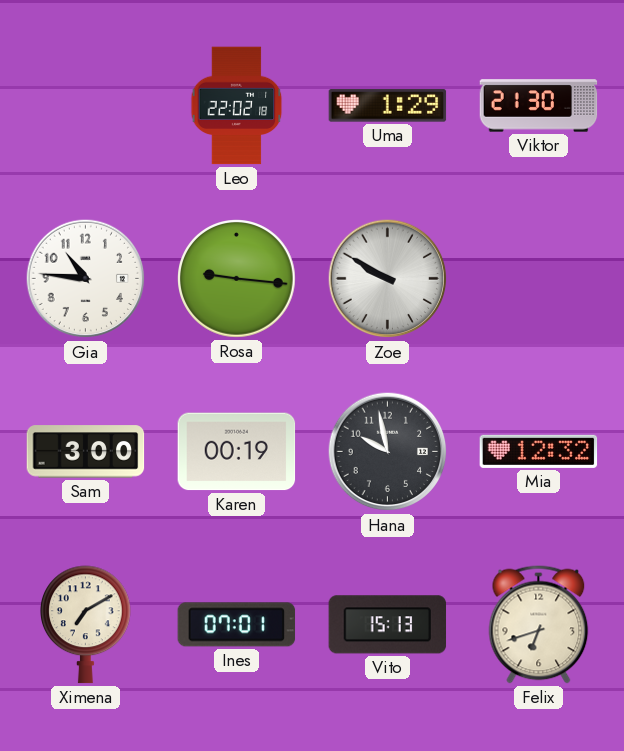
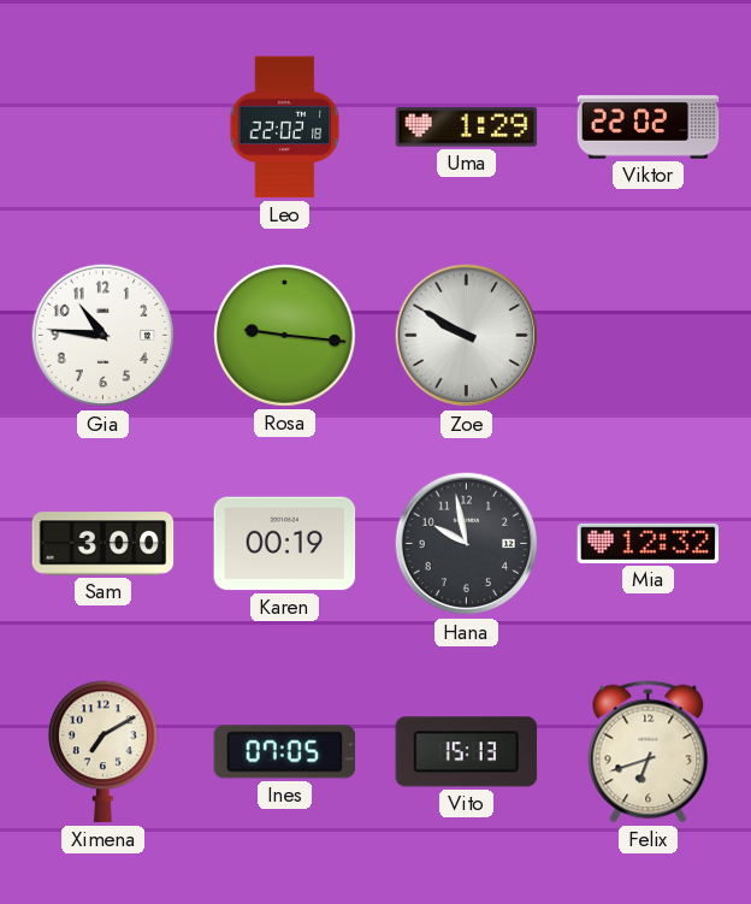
Viktor: 21:30 -> 22:02 (649, 128)
Ines: 07:01 -> 07:05 (285, 752)
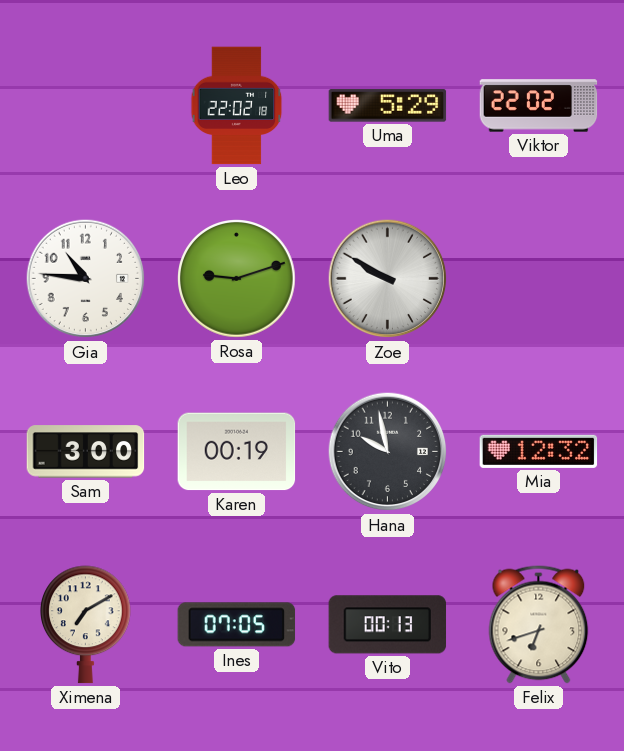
Uma: 1:29 -> 5:29 (388, 106)
Rosa: 9:16 -> 9:12 (237, 279)
Vito: 15:13 -> 00:13 (388, 625)
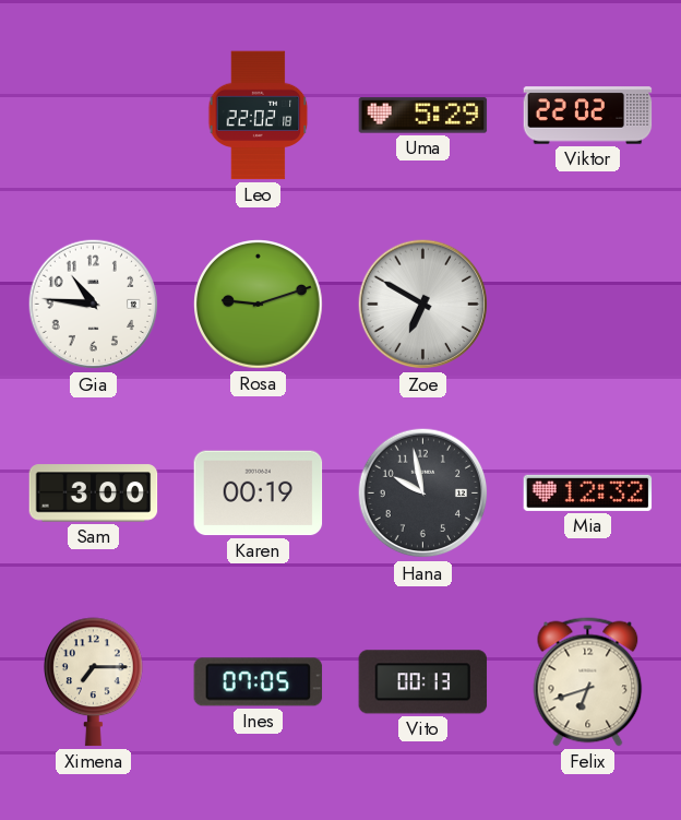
Zoe: 9:50 -> 6:50 (423, 305)
Ximena: 7:10 -> 7:15 (94, 682)
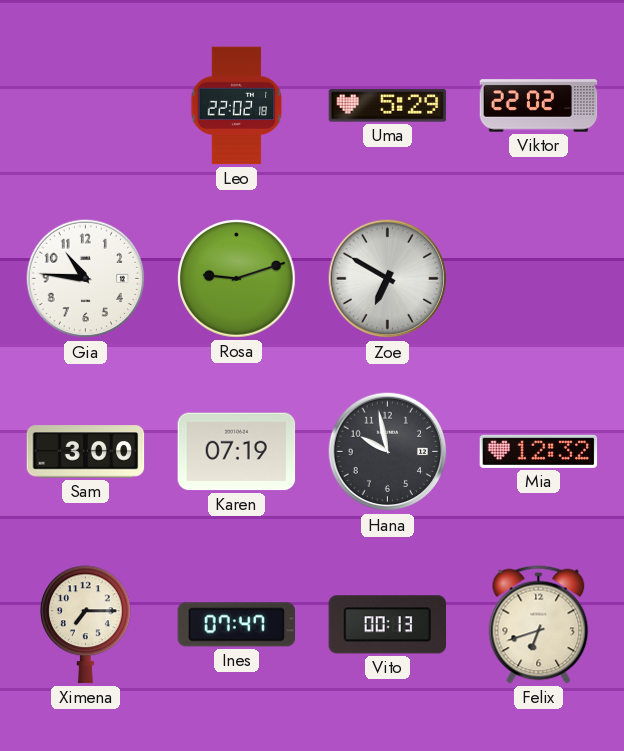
Karen: 00:19 -> 07:19 (237, 452)
Ines: 07:05 -> 07:47 (237, 625)
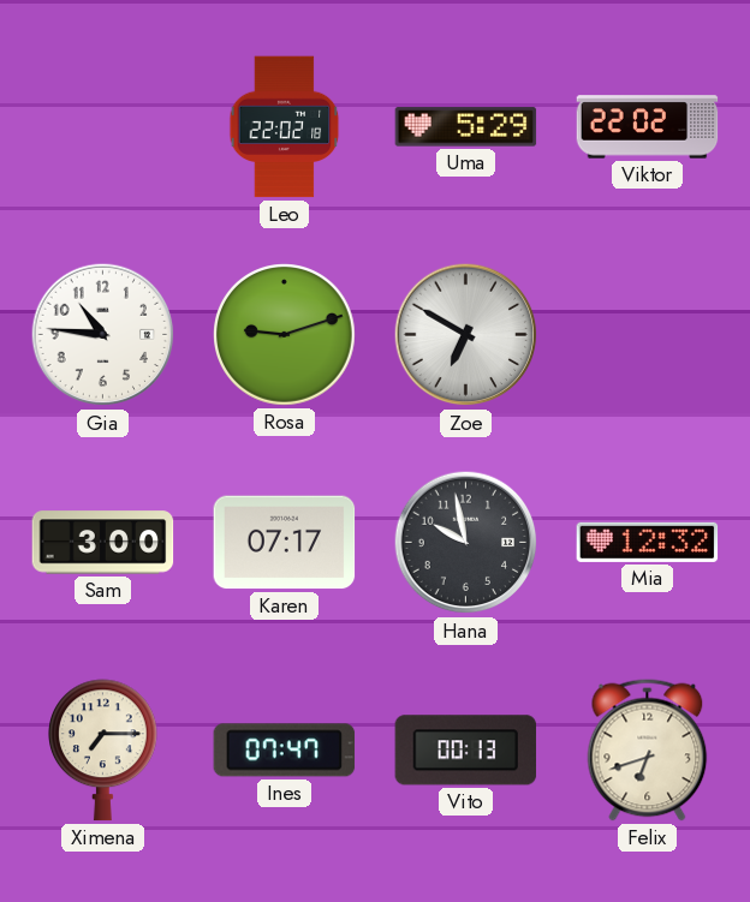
Karen: 07:19 -> 07:17 (285, 543)
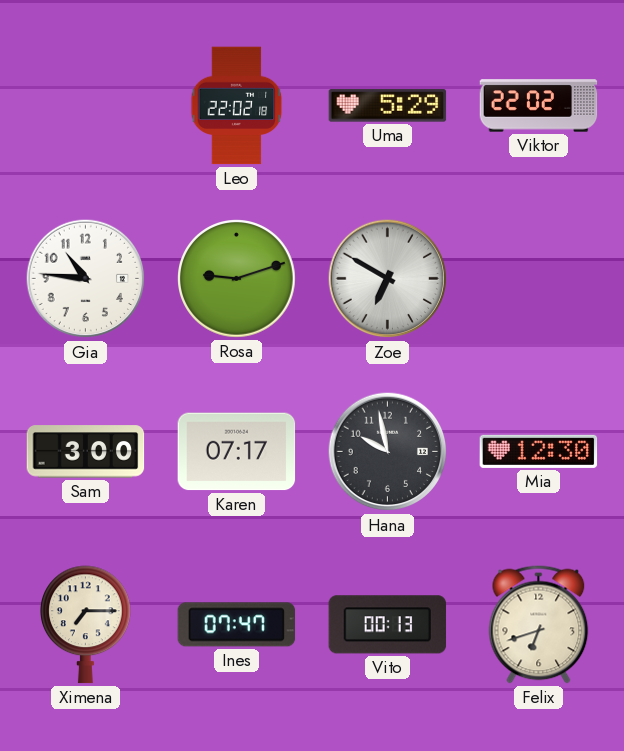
Mia: 12:32 -> 12:30 (539, 451)
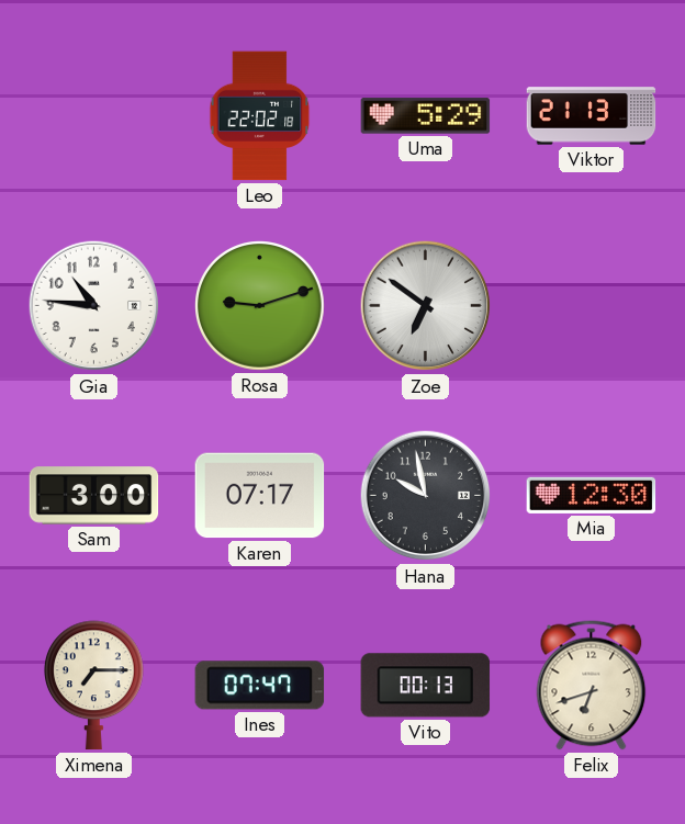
Viktor: 22:02 -> 21:13 (592, 116)
Zoe: 6:50 -> 6:51 (426, 306)
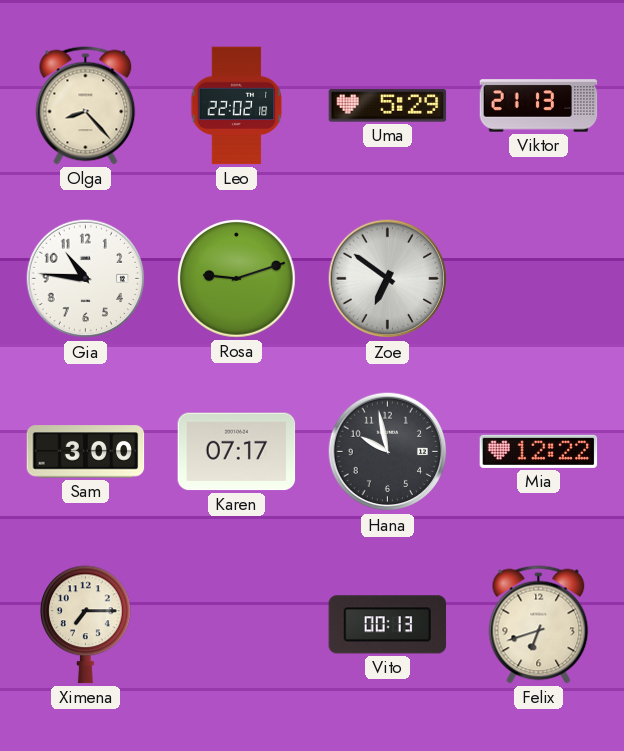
Olga: none -> 8:23 (86, 106)
Mia: 12:30 -> 12:22 (539, 451)
Ines: 07:47 -> none (260, 686)
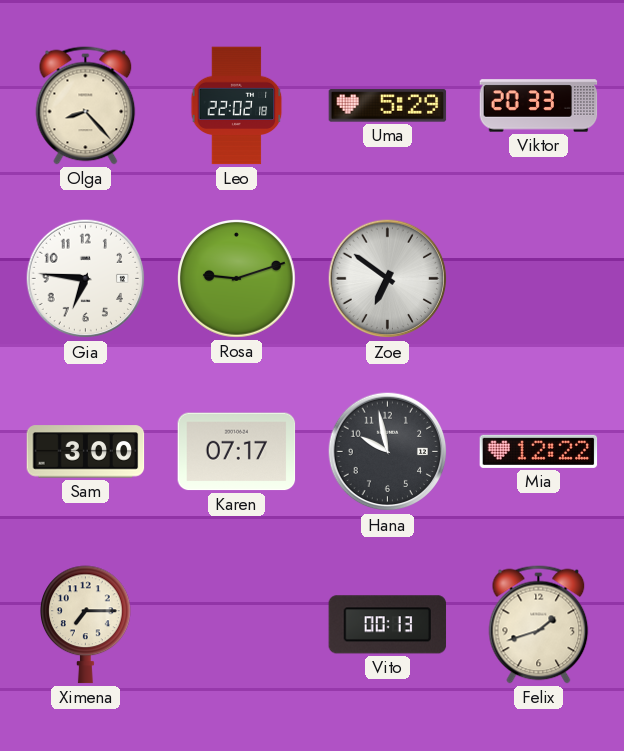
Viktor: 21:13 -> 20:33 (539, 106)
Gia: 10:46 -> 6:46 (86, 279)
Felix: 6:42 -> 1:42 (539, 625)
